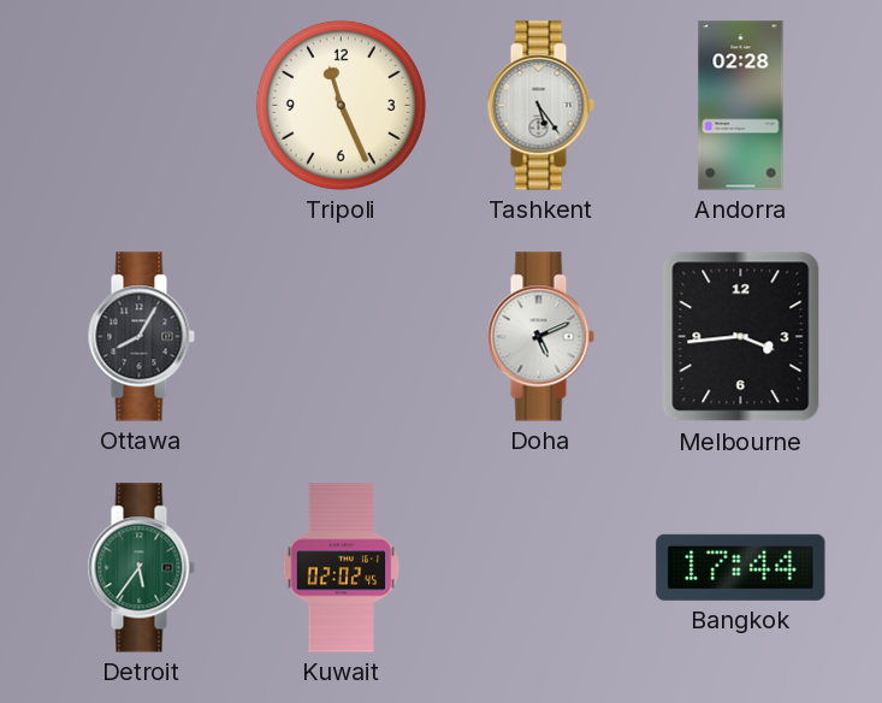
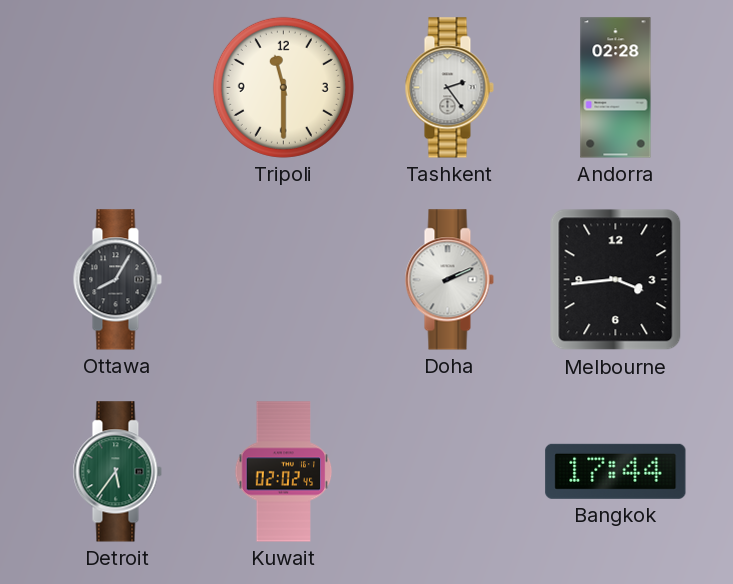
Tripoli: 11:26 -> 11:30 (283, 87)
Tashkent: 5:24 -> 2:24 (449, 88)
Doha: 5:11 -> 2:11 (449, 280)
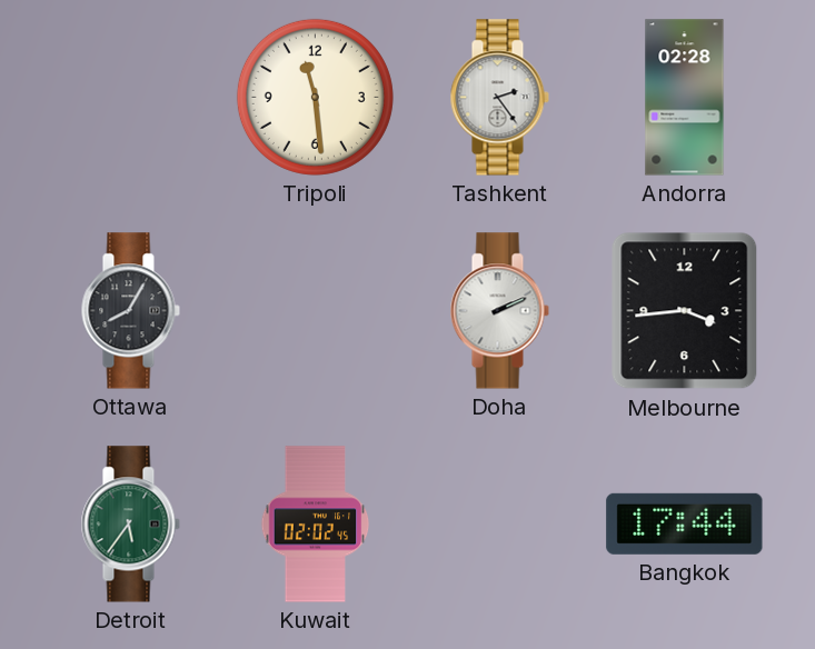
Tripoli: 11:30 -> 11:29 (315, 97)
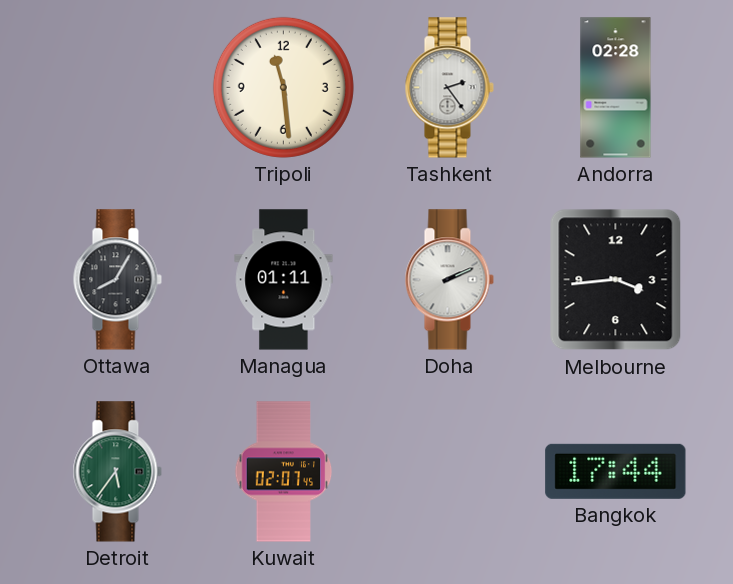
Managua: none -> 01:11 (284, 280)
Kuwait: 02:02 -> 02:07 (284, 472)
